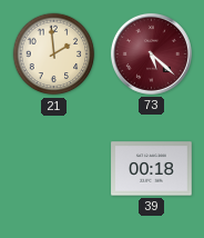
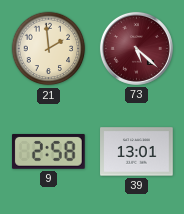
9: none -> 2:58 (48, 151)
39: 00:18 -> 13:01 (137, 152)
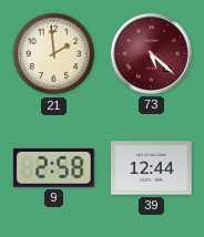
39: 13:01 -> 12:44 (152, 168)
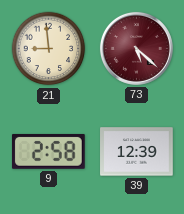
21: 1:59 -> 8:59 (49, 49)
39: 12:44 -> 12:39 (137, 152)
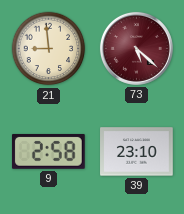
39: 12:39 -> 23:10 (137, 152)
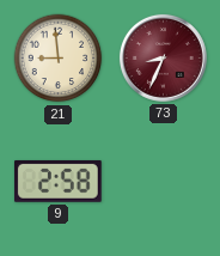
73: 5:22 -> 8:34 (163, 57)
39: 23:10 -> none (137, 152)
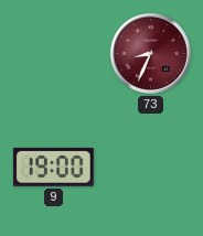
21: 8:59 -> none (59, 59)
9: 2:58 -> 19:00 (53, 167)
